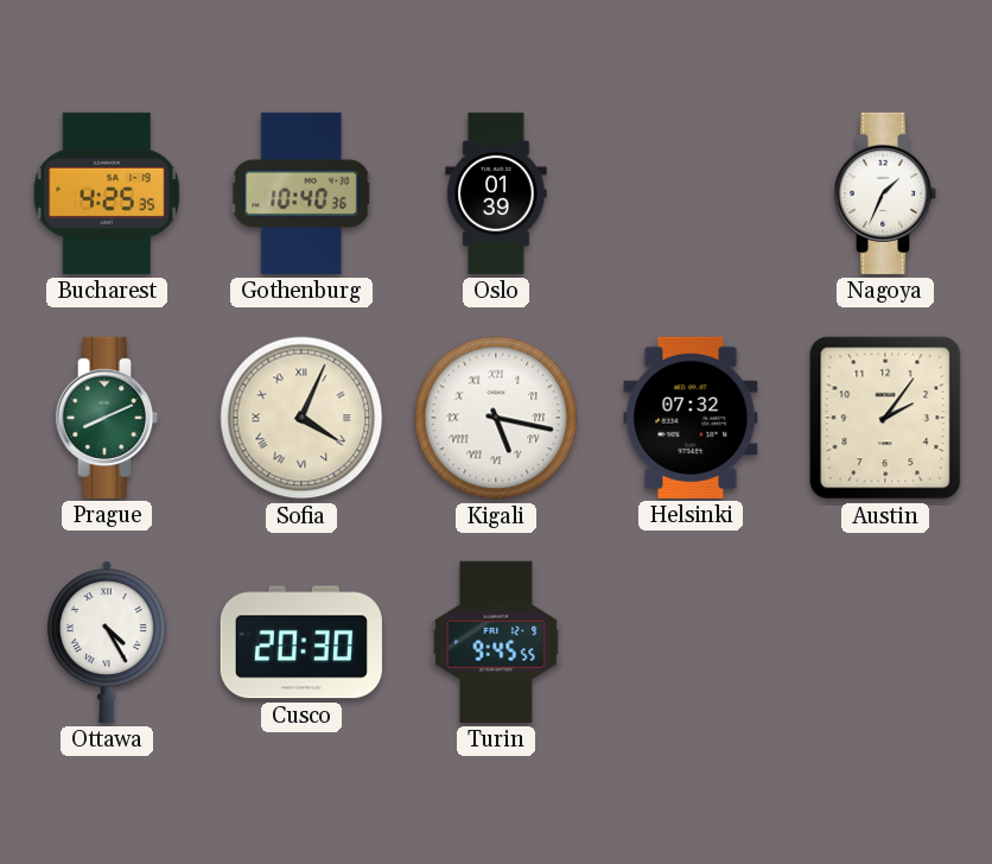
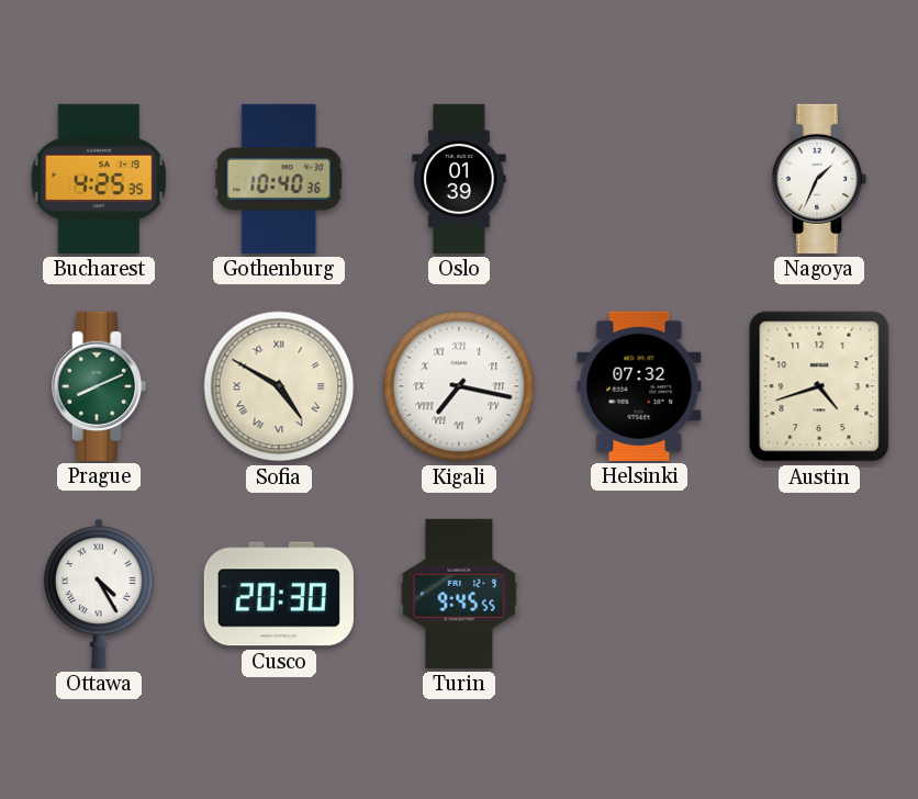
Sofia: 4:04 -> 4:50 (279, 386)
Kigali: 5:17 -> 7:17 (459, 386)
Austin: 2:06 -> 4:42 (819, 386)
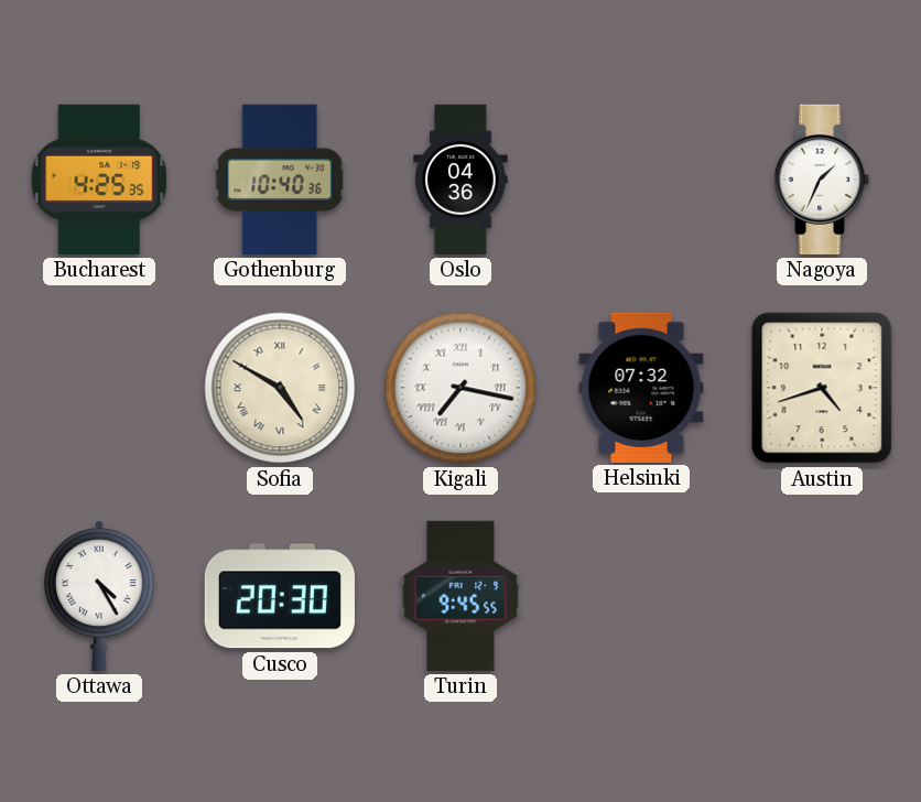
Oslo: 01:39 -> 04:36 (460, 180)
Prague: 8:11 -> none (99, 386)
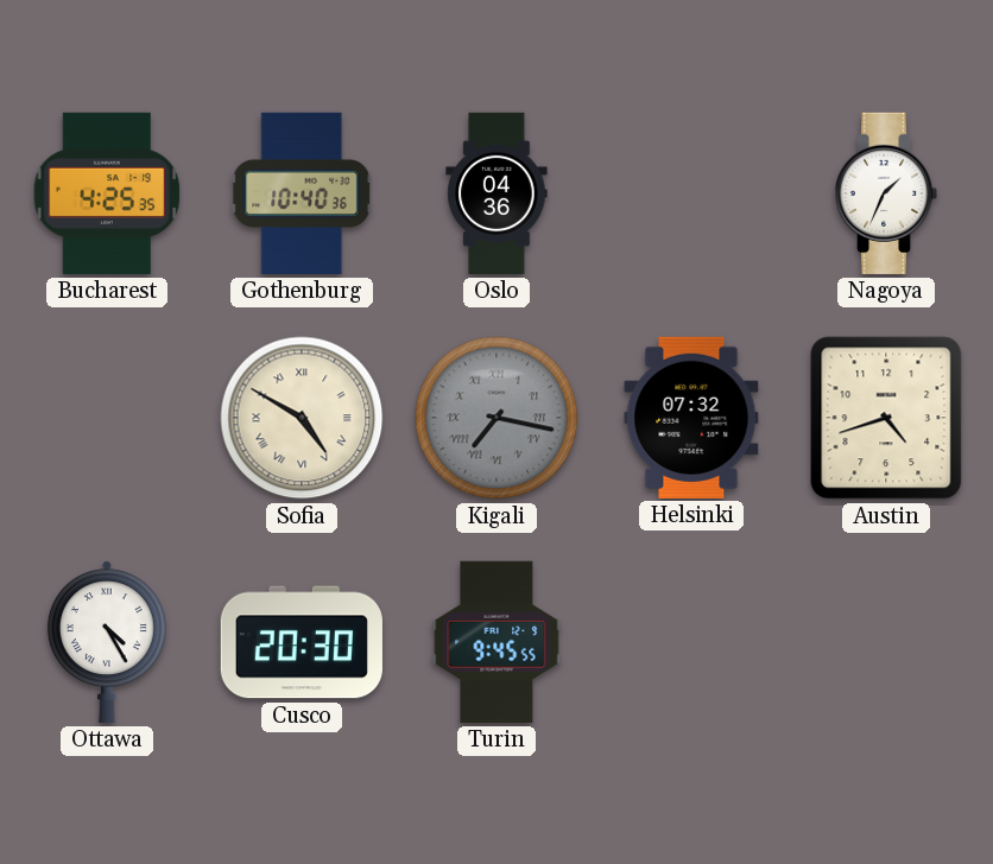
Kigali dial: white -> grey (496, 418)
